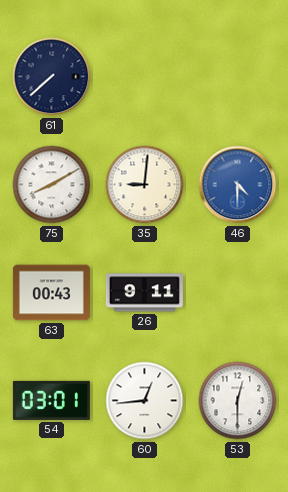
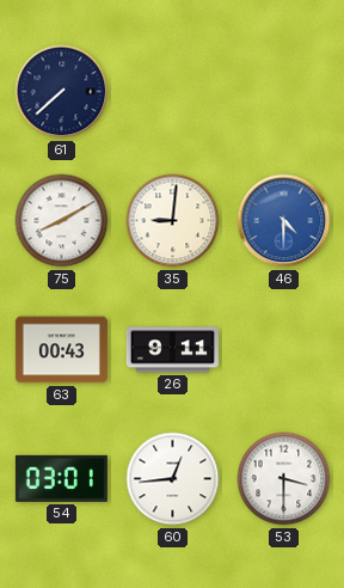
53: 12:30 -> 3:30 (284, 479)
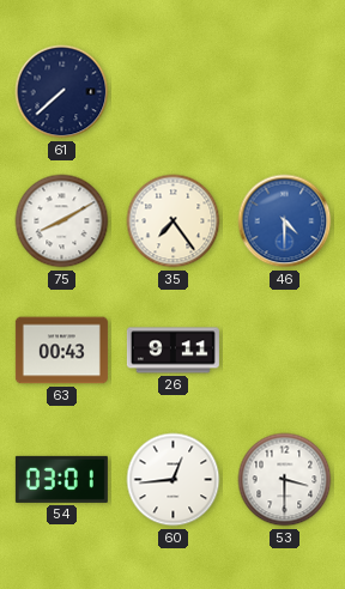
35: 9:01 -> 7:24 (174, 221)
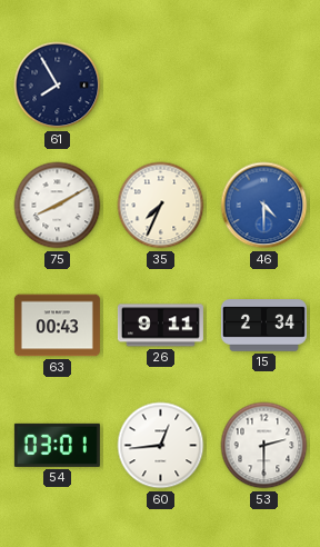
61: 7:38 -> 7:55 (58, 86)
35: 7:24 -> 7:34 (161, 206)
15: none -> 2:34 (263, 326)
53: 3:30 -> 2:30 (264, 446)
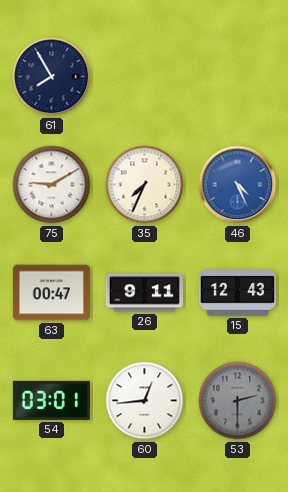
75: 8:10 -> 9:10 (52, 185)
46: 4:30 -> 4:26 (238, 185)
63: 00:43 -> 00:47 (51, 293)
15: 2:34 -> 12:43 (237, 293)
53 dial: white -> grey (238, 401)
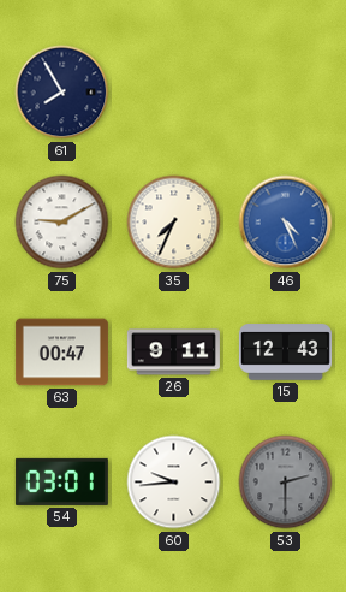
60: 12:44 -> 9:44 (174, 483)
